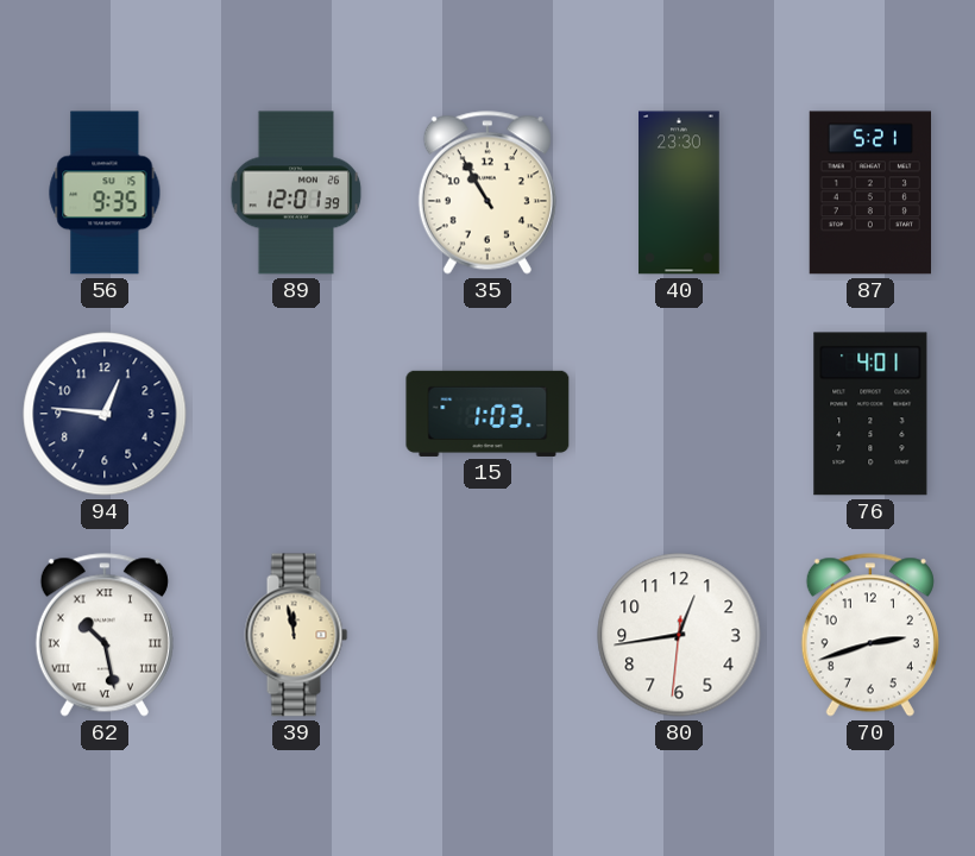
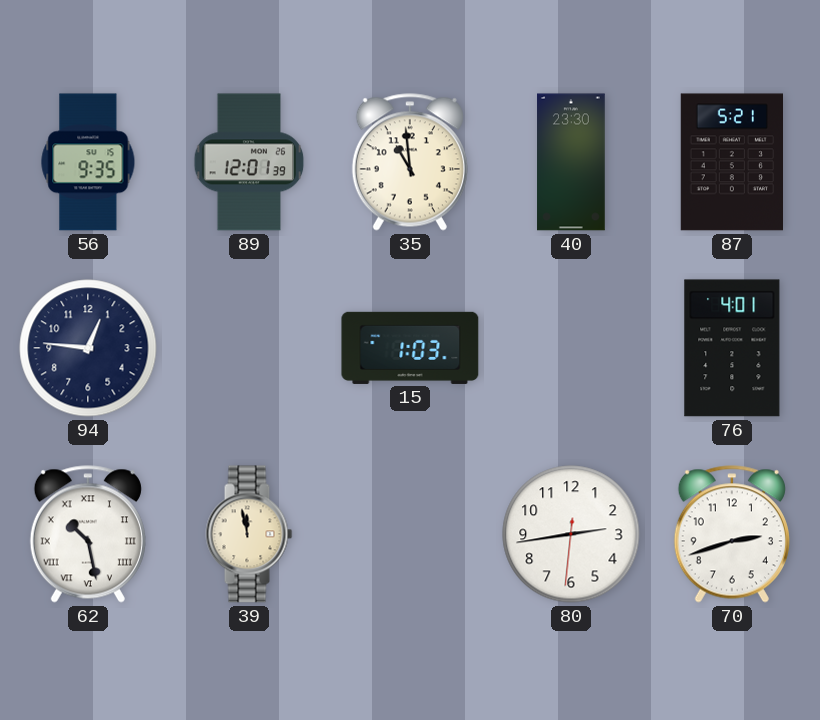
35: 10:55 -> 10:59 (410, 162)
80: 12:43 -> 2:43 (571, 534)
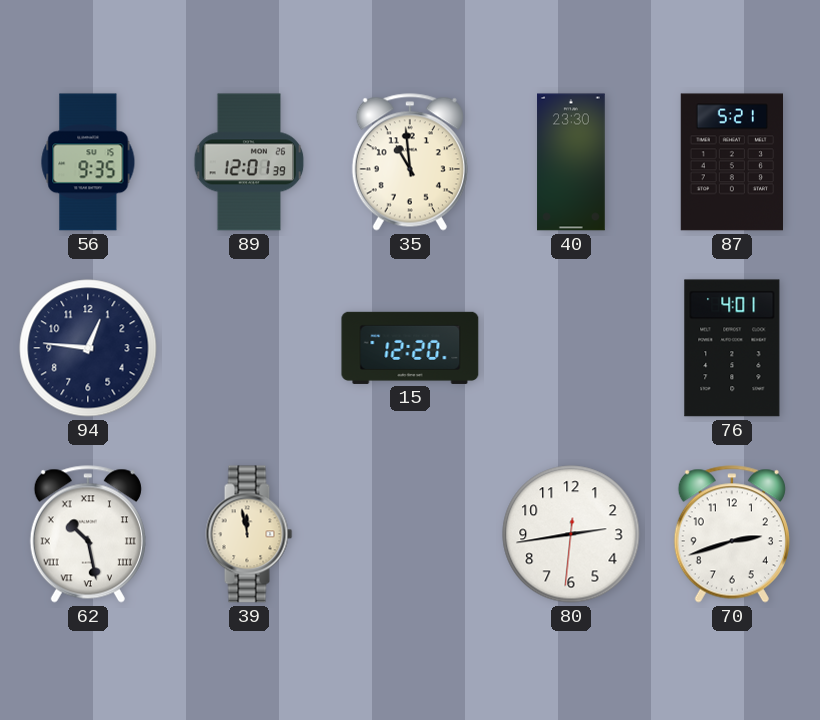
15: 1:03 -> 12:20 (410, 348)
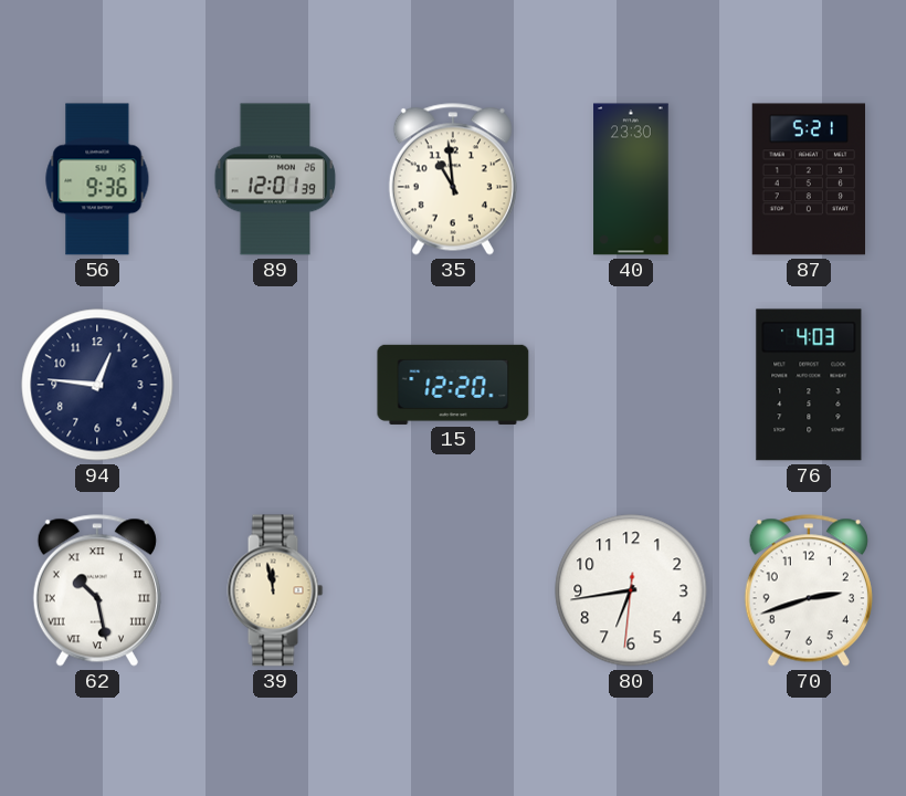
56: 9:35 -> 9:36 (97, 179)
76: 4:01 -> 4:03 (809, 385)
80: 2:43 -> 6:43 (631, 590)
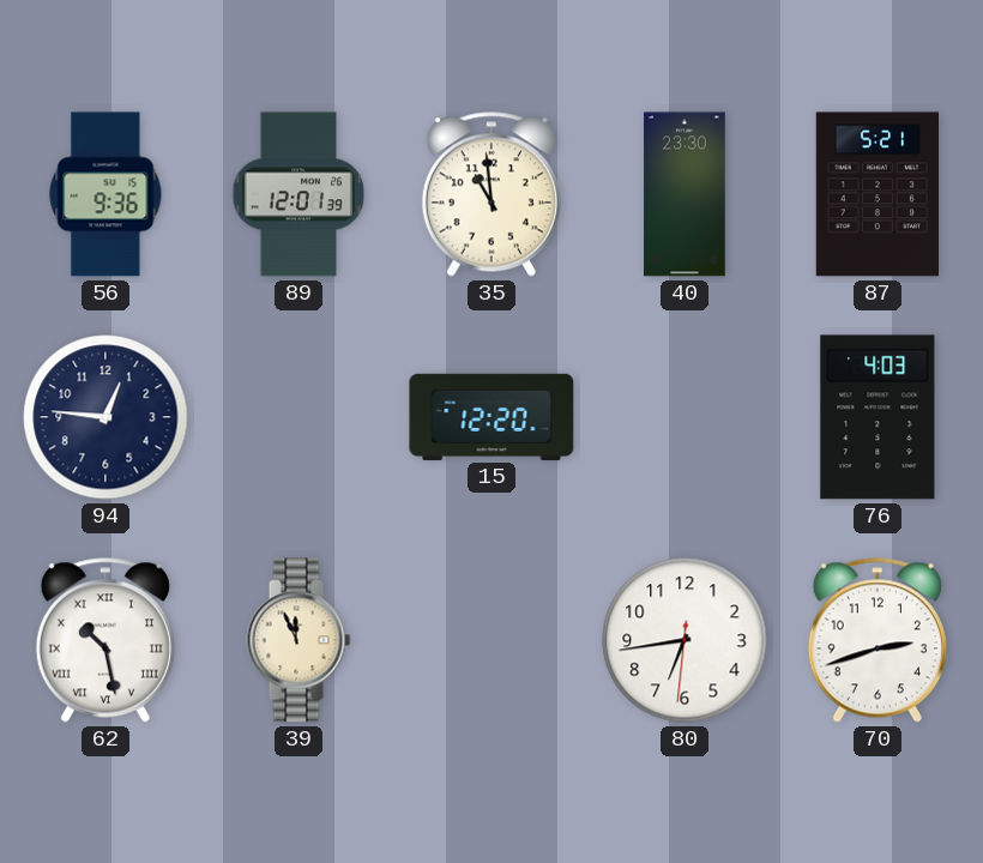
39: 11:58 -> 11:56 (298, 640)
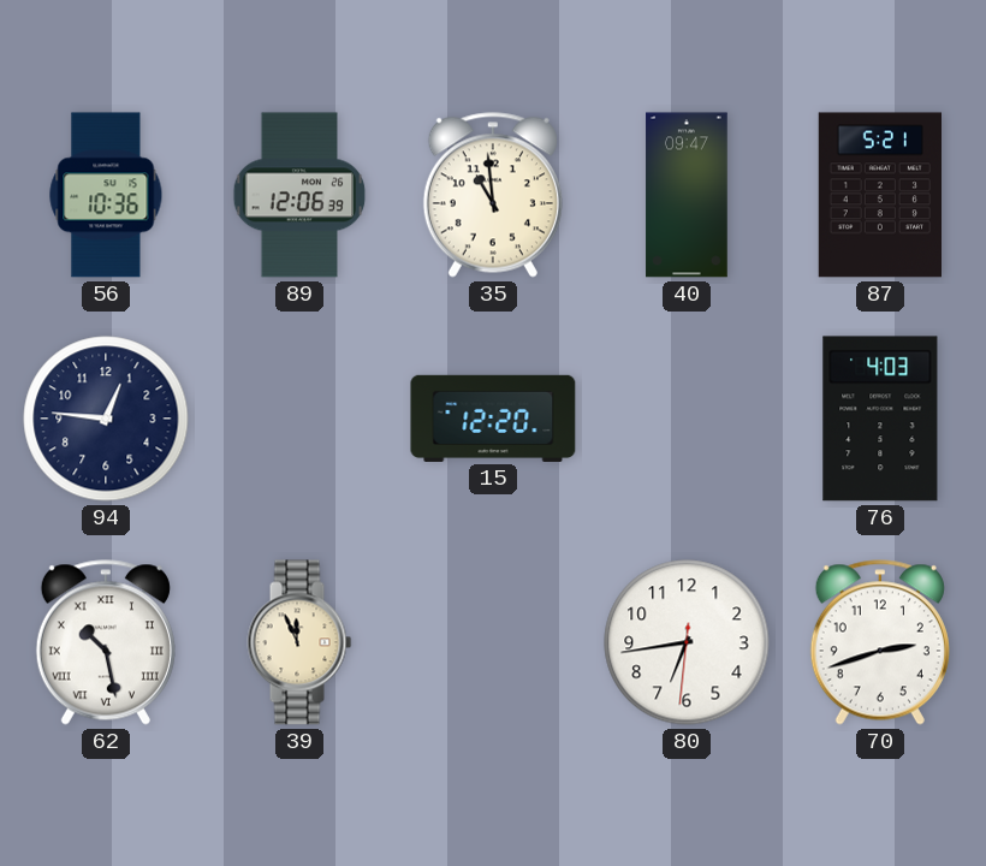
56: 9:36 -> 10:36 (106, 195)
89: 12:01 -> 12:06 (299, 195)
40: 23:30 -> 09:47 (687, 195)
